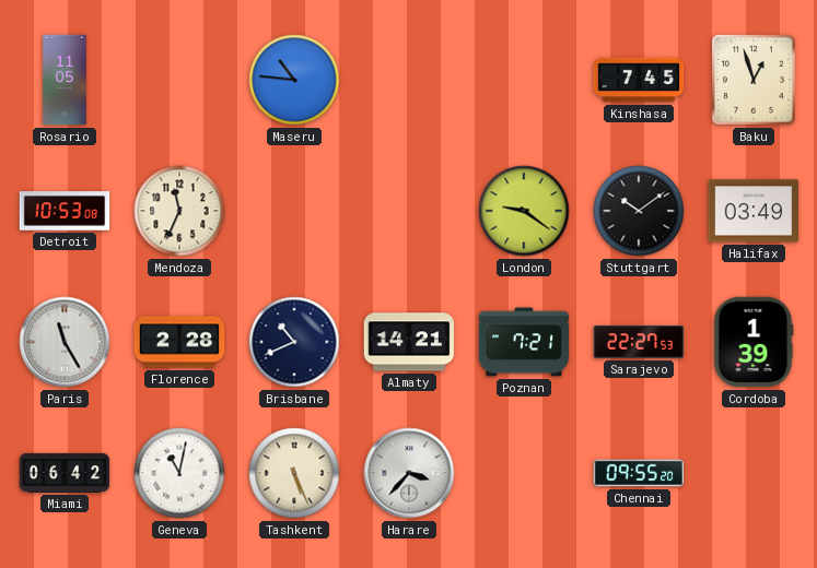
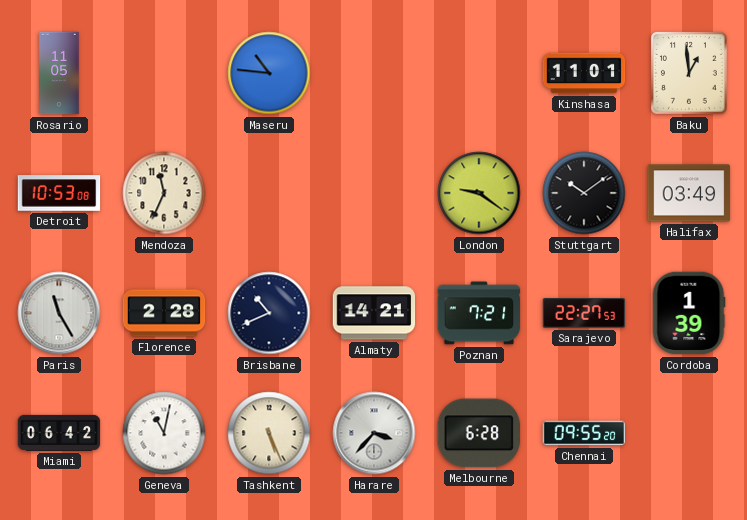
Kinshasa: 7:45 -> 11:01 (584, 73)
Baku: 12:57 -> 12:59 (690, 74)
Melbourne: none -> 6:28 (478, 433)
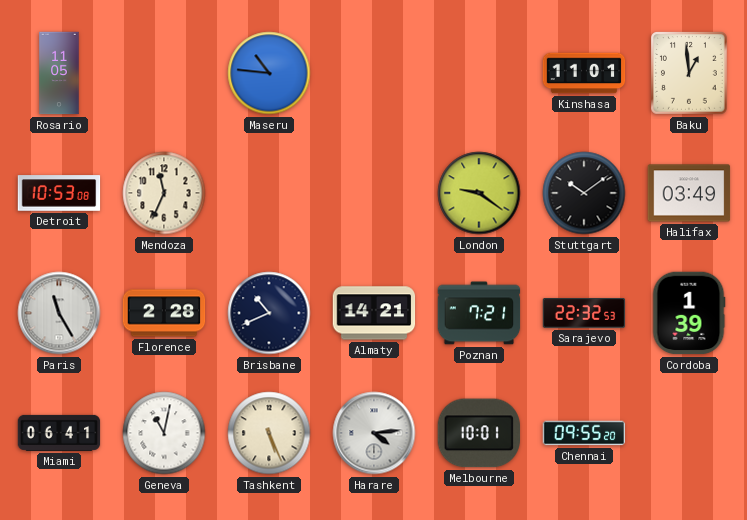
Sarajevo: 22:27 -> 22:32 (584, 314)
Miami: 06:42 -> 06:41 (59, 433)
Harare: 3:37 -> 4:14 (374, 433)
Melbourne: 6:28 -> 10:01 (478, 433)
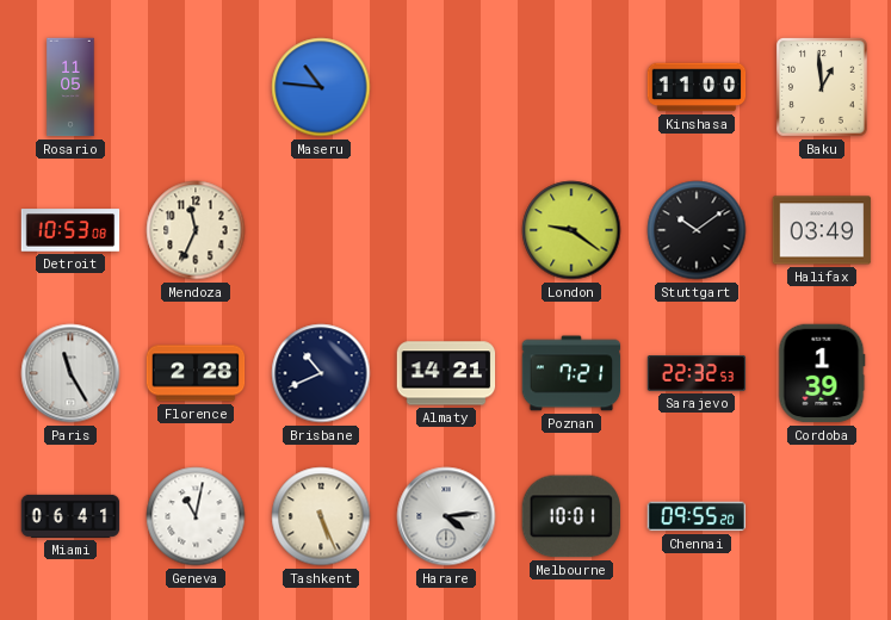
Kinshasa: 11:01 -> 11:00 (697, 87)
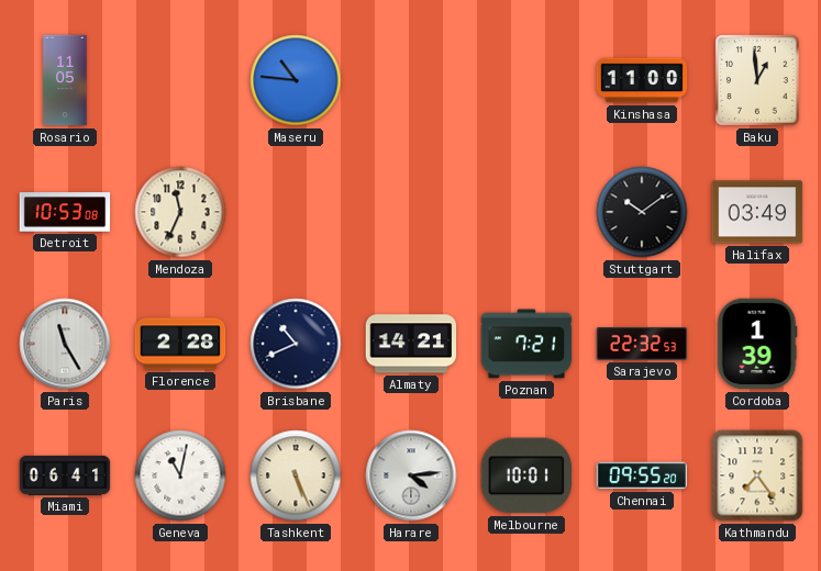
London: 9:21 -> none (571, 230)
Kathmandu: none -> 7:24 (757, 475)
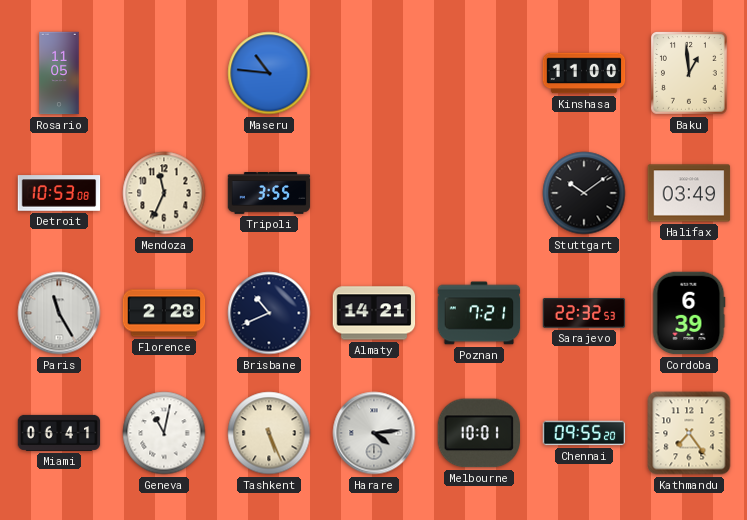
Tripoli: none -> 3:55 (269, 194)
Cordoba: 1:39 -> 6:39 (689, 313)
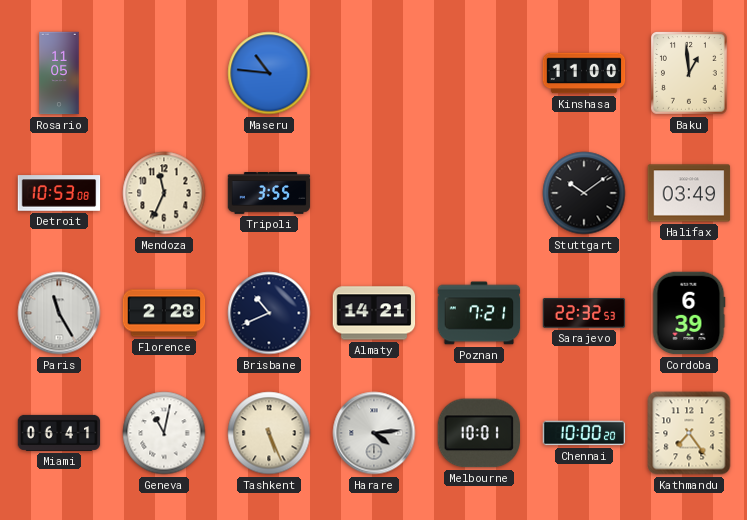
Chennai: 09:55 -> 10:00 (584, 433)
